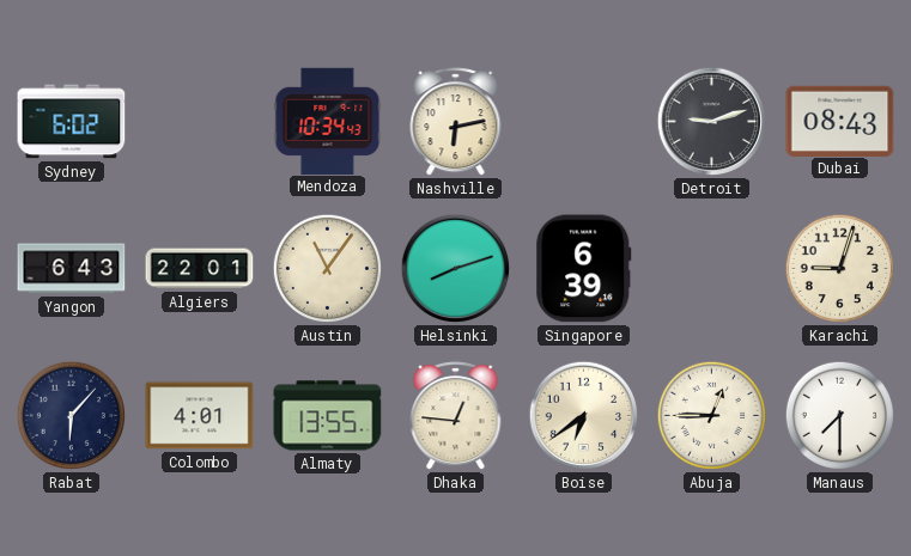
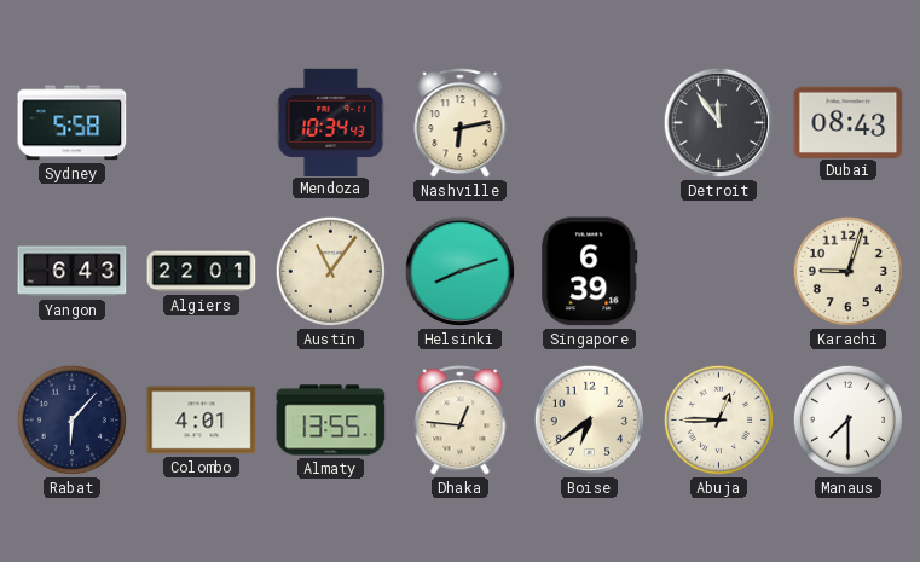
Sydney: 6:02 -> 5:58 (73, 123)
Detroit: 9:12 -> 11:54 (719, 123)
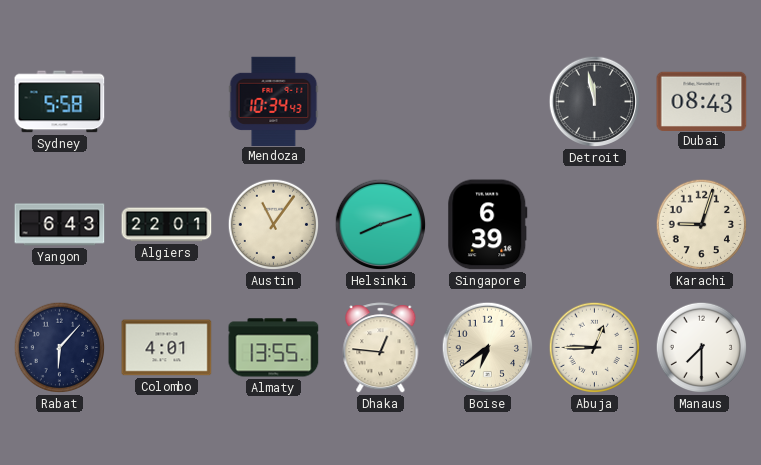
Nashville: 6:13 -> none (461, 123)
Detroit: 11:54 -> 11:58 (595, 102)
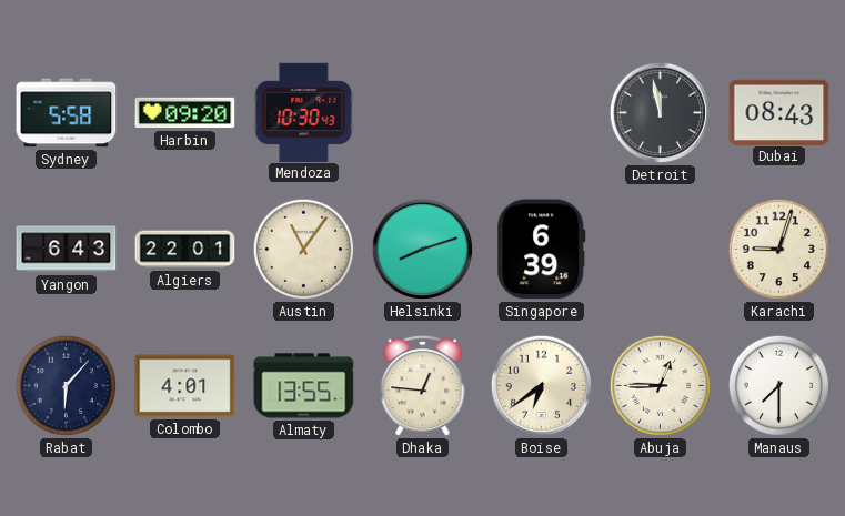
Harbin: none -> 09:20 (185, 113)
Mendoza: 10:34 -> 10:30 (304, 112)
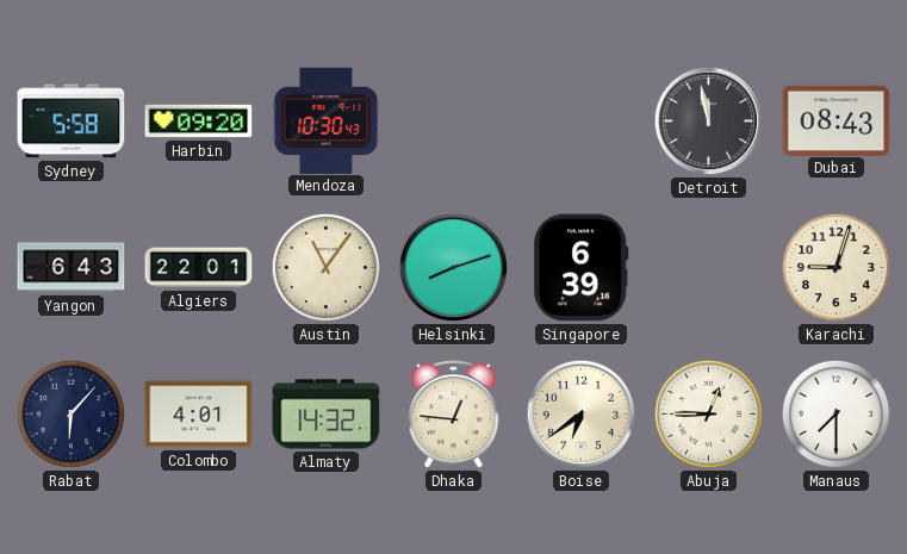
Almaty: 13:55 -> 14:32 (327, 415)
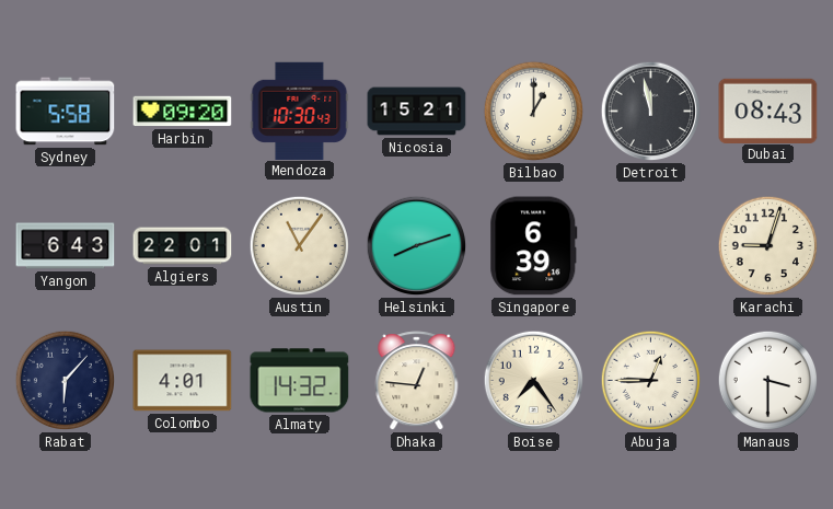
Nicosia: none -> 15:21 (417, 112)
Bilbao: none -> 1:00 (534, 112)
Boise: 6:39 -> 7:24 (534, 381)
Manaus: 7:30 -> 3:30 (768, 381)
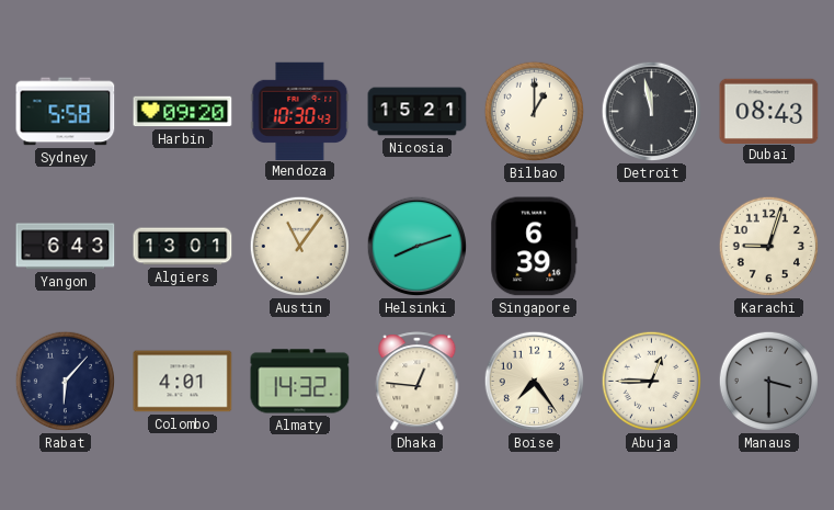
Algiers: 22:01 -> 13:01 (183, 247)
Manaus dial: white -> grey (769, 382)
